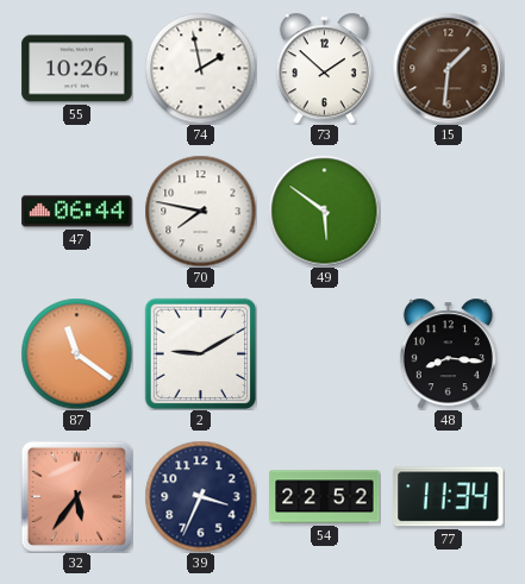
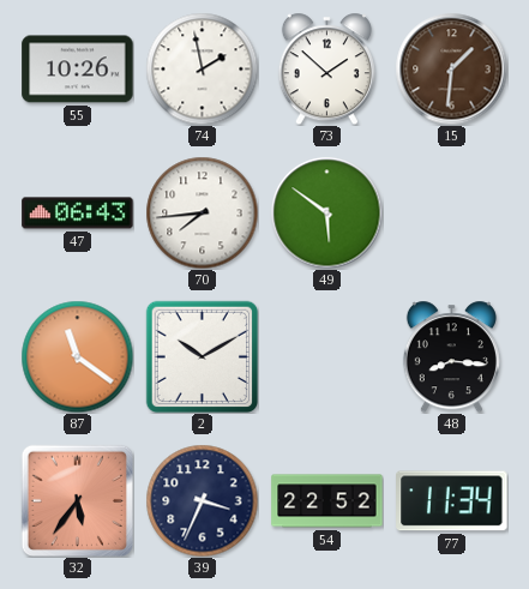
47: 06:44 -> 06:43 (78, 214)
70: 7:47 -> 7:44 (202, 212)
2: 9:10 -> 10:10 (202, 356)
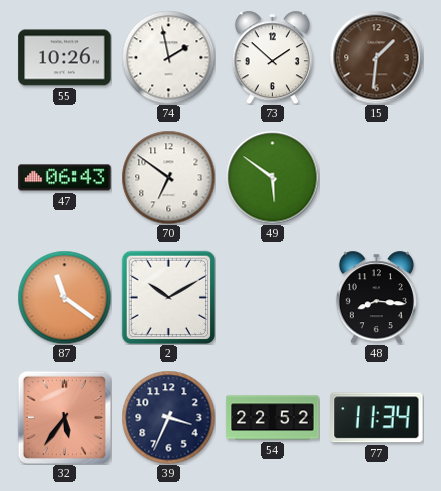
70: 7:44 -> 6:51 (168, 177)
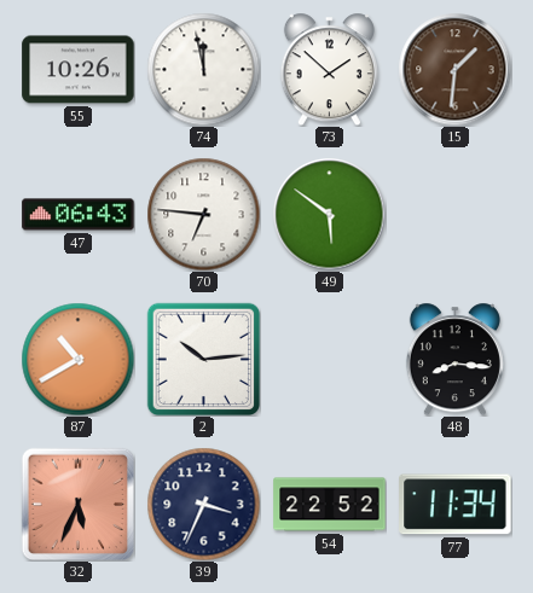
74: 1:58 -> 11:58 (203, 69)
70: 6:51 -> 6:46 (203, 214)
87: 11:21 -> 10:40 (77, 359)
2: 10:10 -> 10:14 (203, 359)
32: 5:36 -> 5:34 (77, 504)
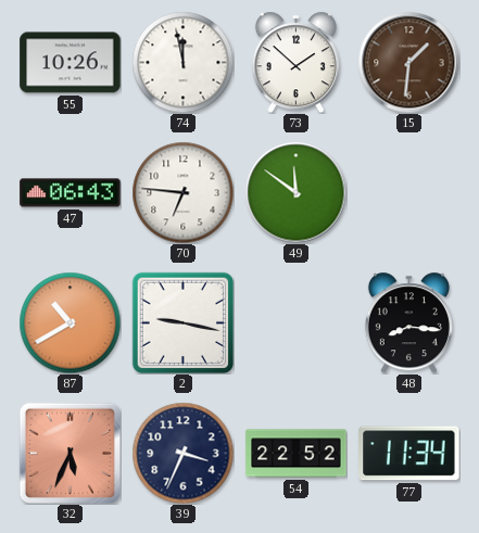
49: 5:51 -> 11:51 (295, 192)
2: 10:14 -> 9:17 (182, 322)
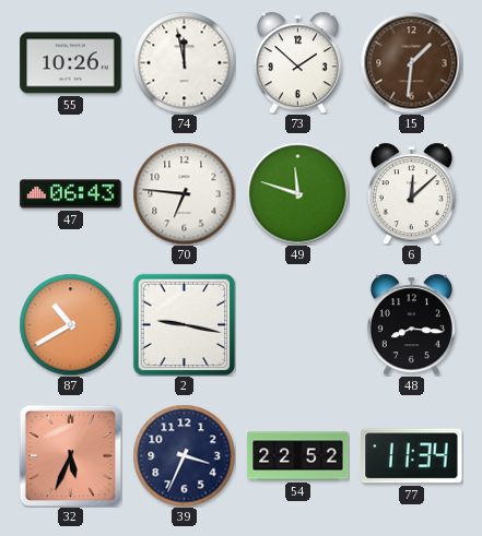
49: 11:51 -> 11:48 (297, 193)
6: none -> 12:08 (411, 193)
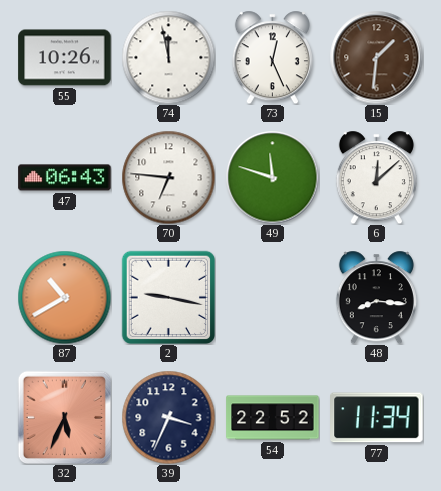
73: 1:52 -> 12:26 (272, 57)
